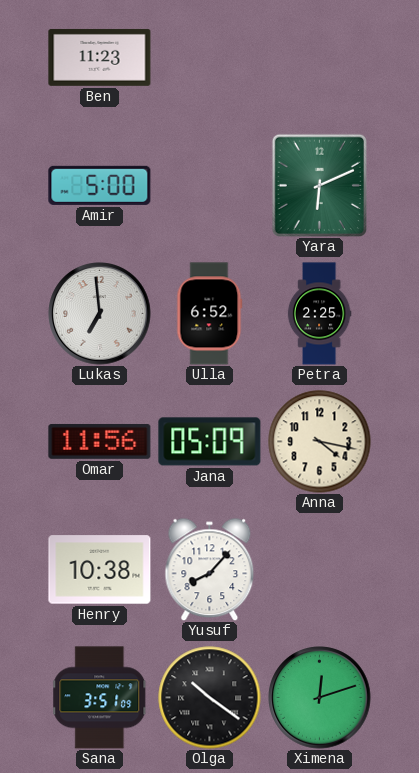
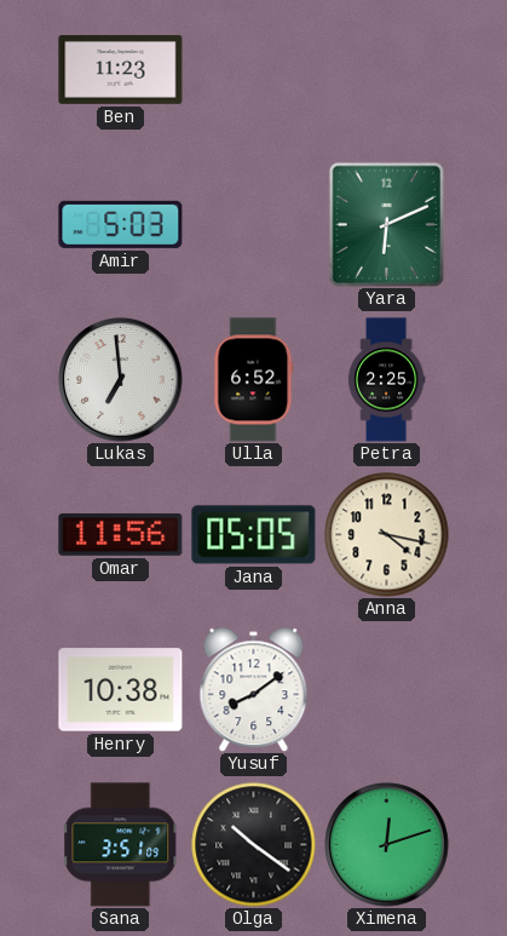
Amir: 5:00 -> 5:03 (121, 224)
Jana: 05:09 -> 05:05 (254, 535)
Yusuf: 8:07 -> 8:09 (254, 689)
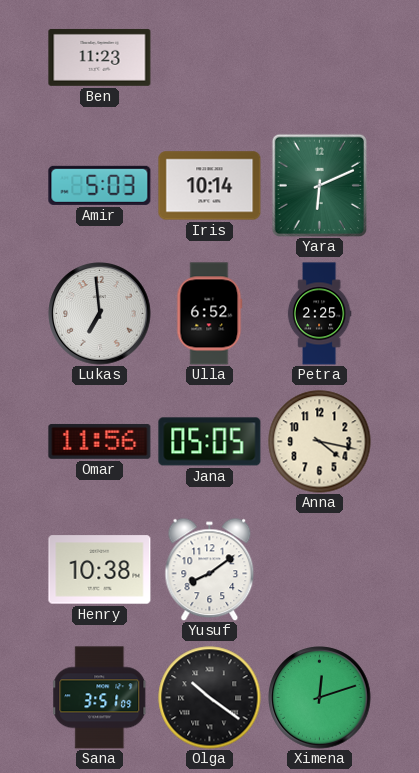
Iris: none -> 10:14 (210, 186)
